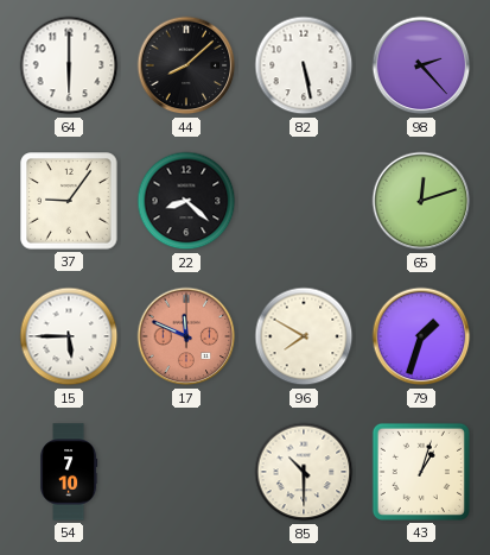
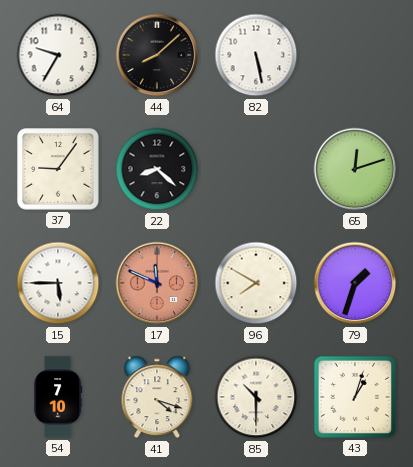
64: 6:00 -> 9:35 (58, 55)
98: 2:23 -> none (421, 65)
41: none -> 4:18 (157, 397)
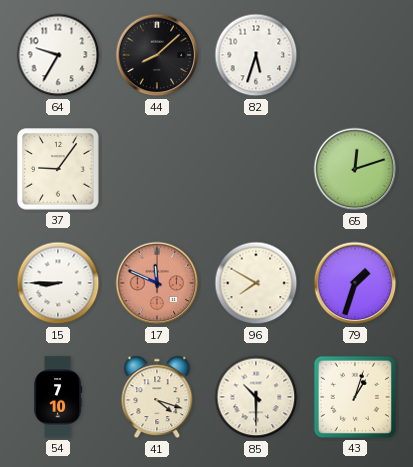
82: 5:28 -> 5:33 (256, 55)
22: 8:22 -> none (157, 169)
15: 5:45 -> 8:45 (58, 283)
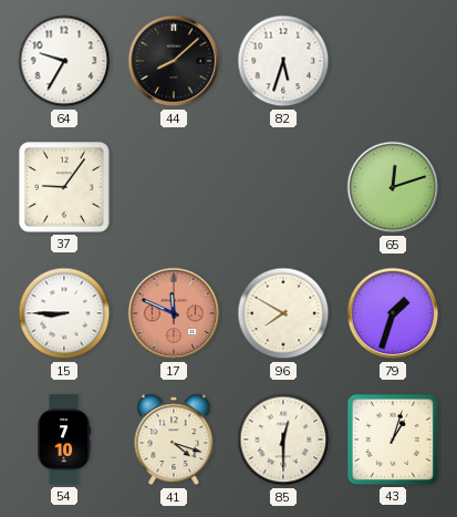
85: 10:30 -> 12:30 (283, 440)
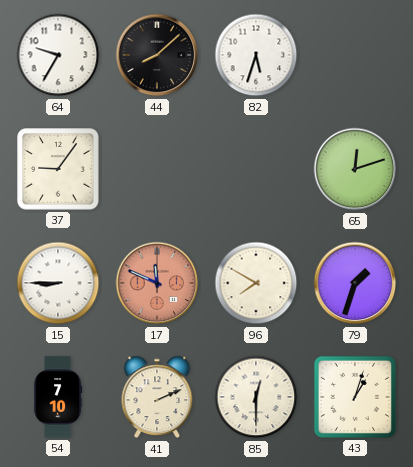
41: 4:18 -> 2:11 (157, 397)
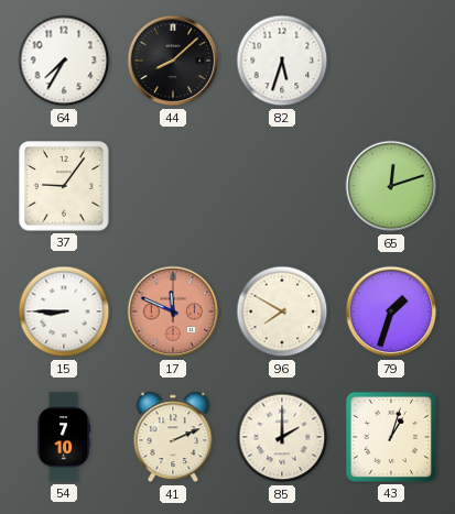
64: 9:35 -> 7:35 (64, 61)
85: 12:30 -> 2:00 (282, 437)
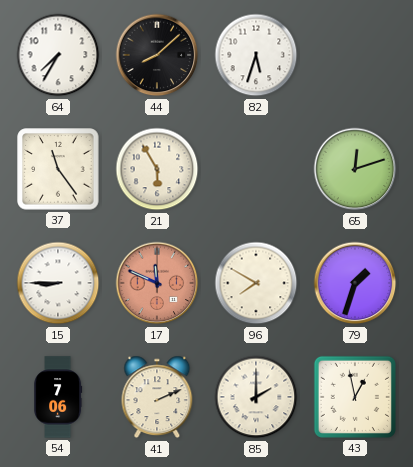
37: 9:06 -> 11:24 (58, 169)
21: none -> 5:55 (157, 169)
54: 7:10 -> 7:06 (58, 397)
43: 1:03 -> 12:58 (355, 397)
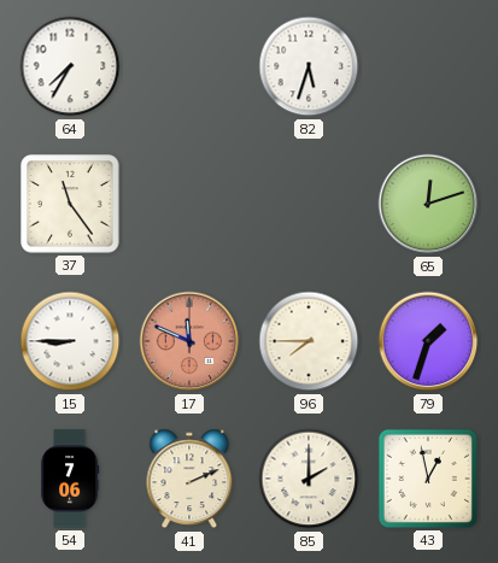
44: 8:08 -> none (157, 55)
21: 5:55 -> none (157, 169)
96: 7:50 -> 7:45 (309, 341)
